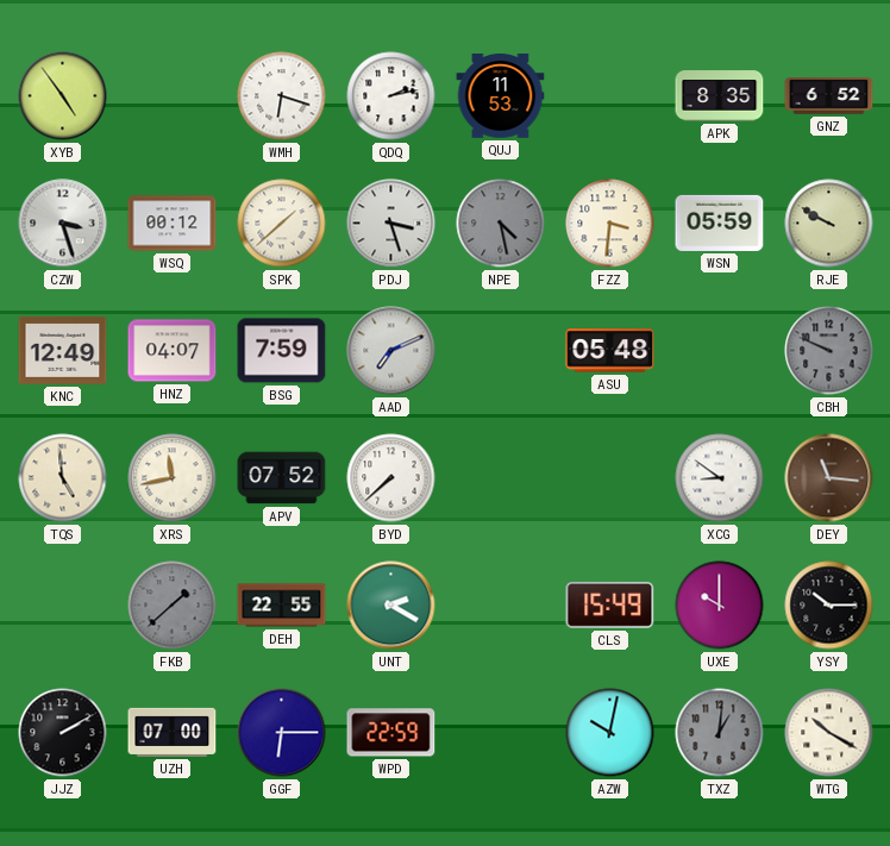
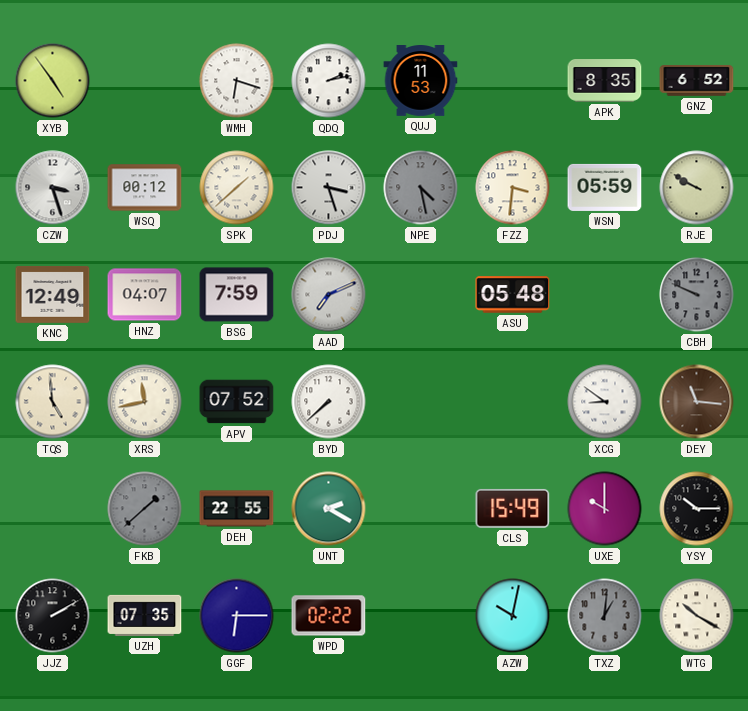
UZH: 07:00 -> 07:35 (145, 615)
WPD: 22:59 -> 02:22 (329, 616)
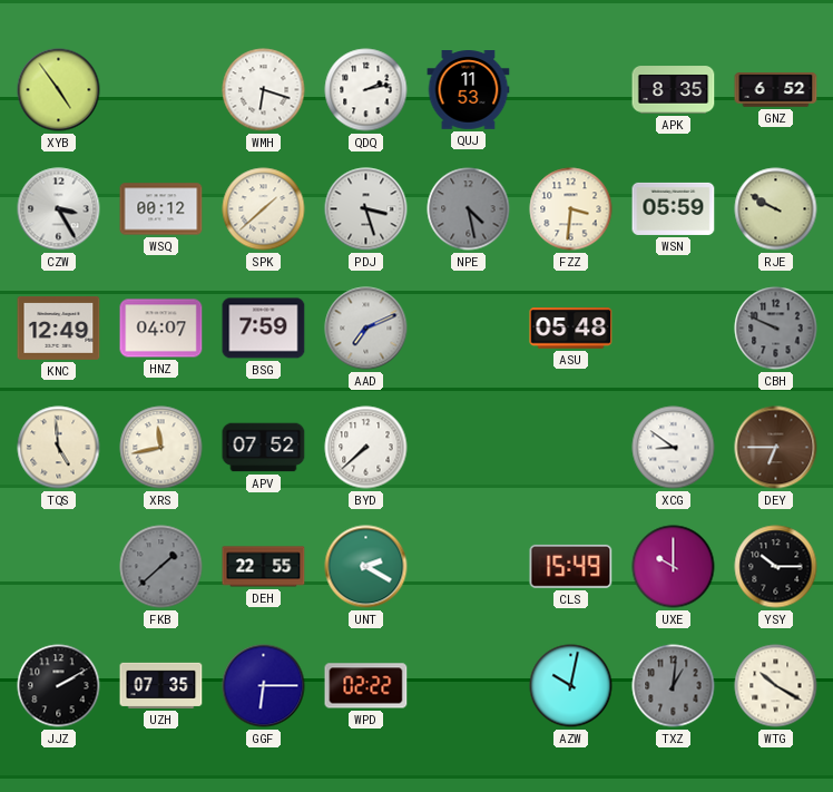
CZW: 3:27 -> 3:25 (59, 209)
DEY: 11:16 -> 6:45 (776, 448)
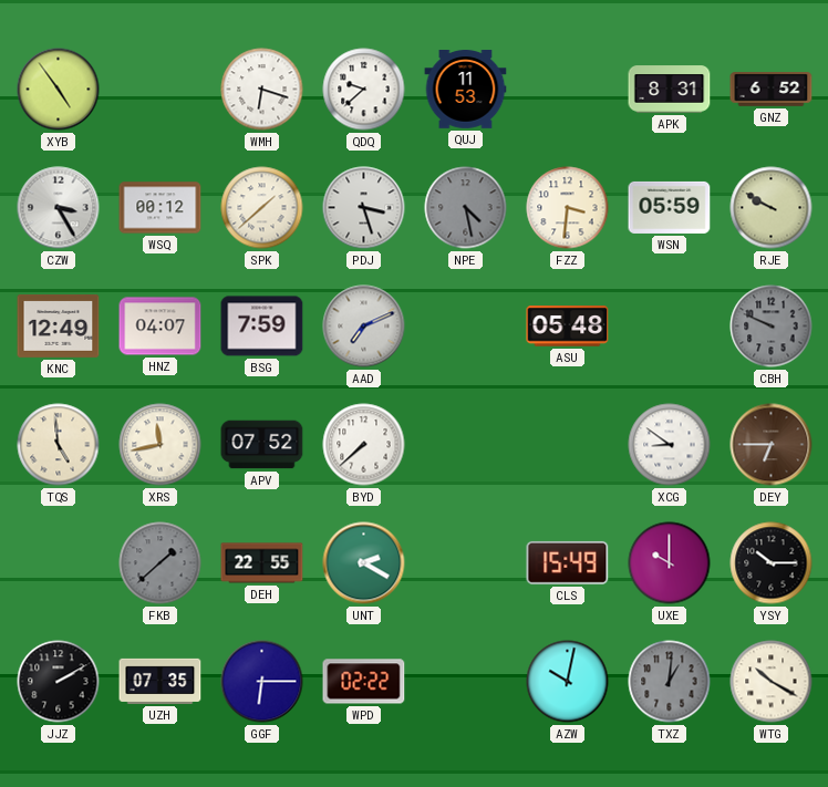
QDQ: 2:13 -> 9:38 (364, 90)
APK: 8:35 -> 8:31 (670, 90)
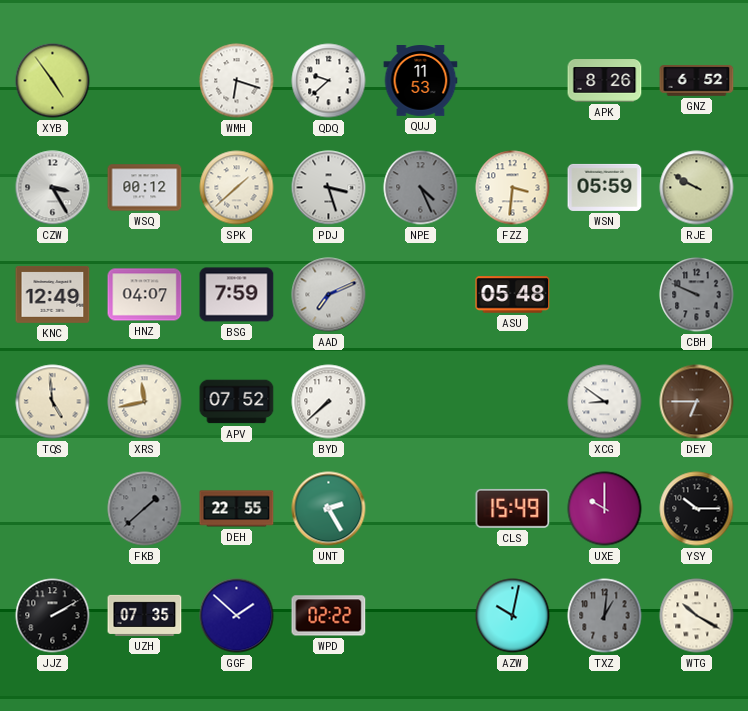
APK: 8:31 -> 8:26 (605, 81)
NPE: 4:28 -> 4:26 (421, 188)
UNT: 2:20 -> 2:25 (329, 509)
GGF: 6:15 -> 1:52 (237, 616)
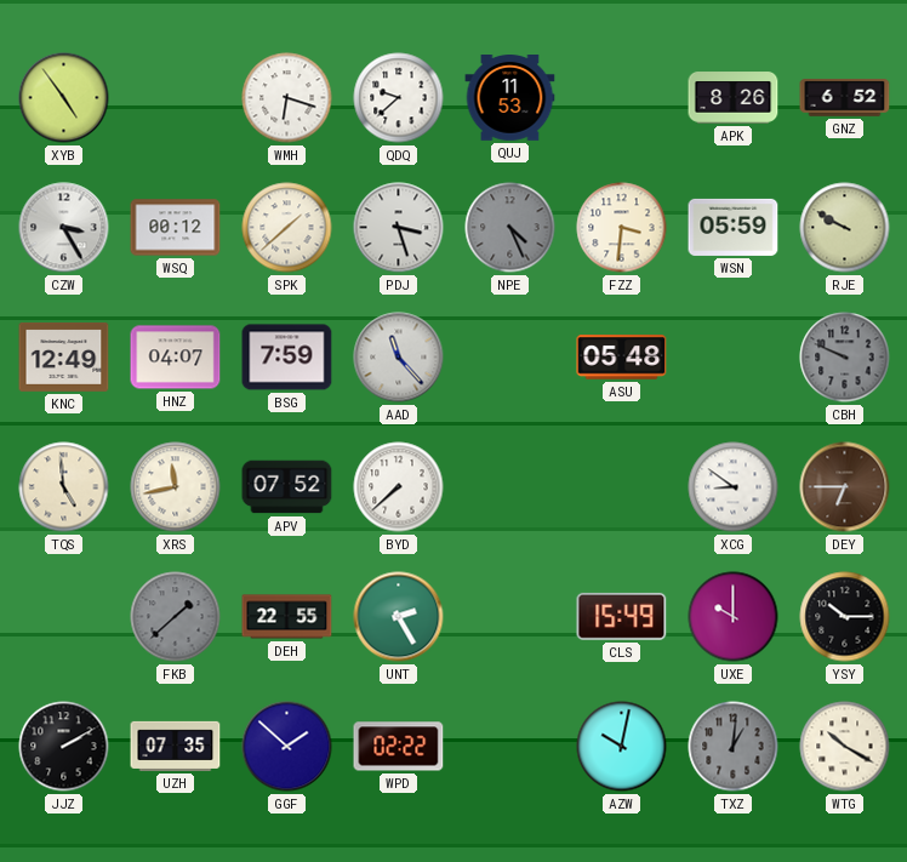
AAD: 7:11 -> 11:23 (399, 358)
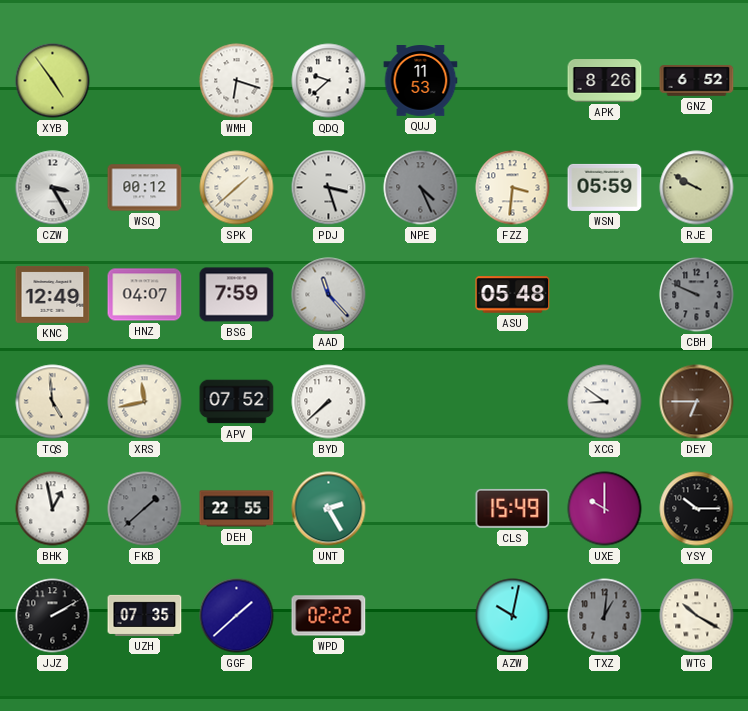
BHK: none -> 12:58 (53, 509)
GGF: 1:52 -> 1:38 (237, 616)
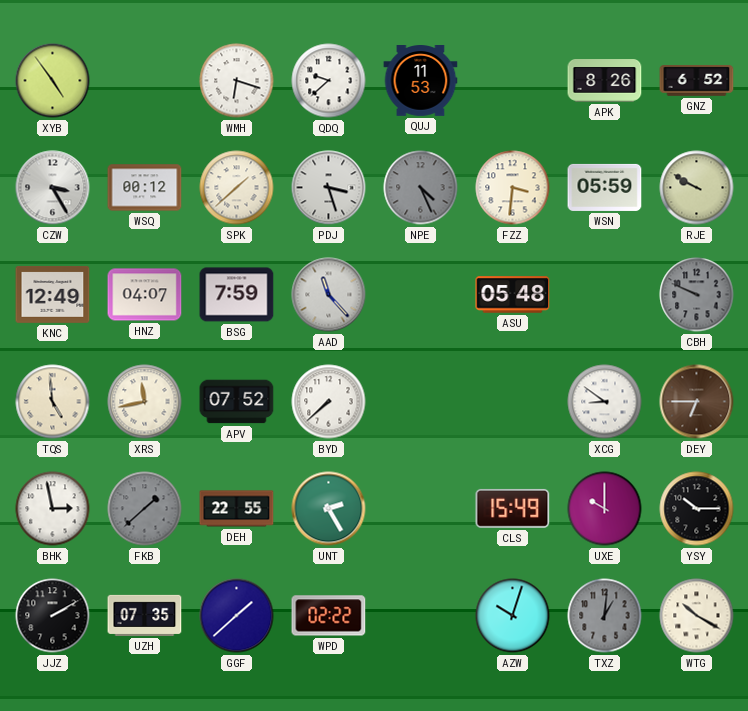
BHK: 12:58 -> 2:58 (53, 509)
AZW: 10:02 -> 10:03 (513, 616)
